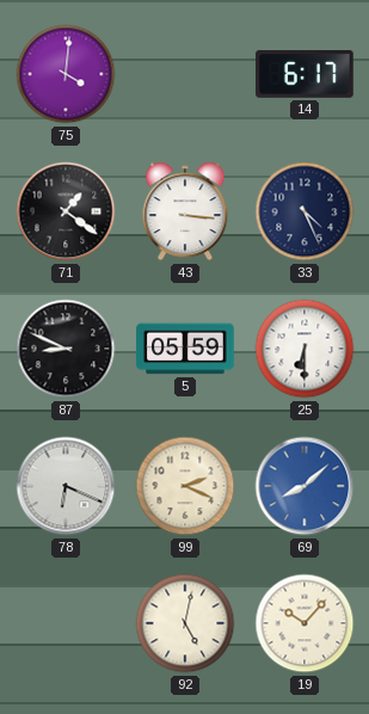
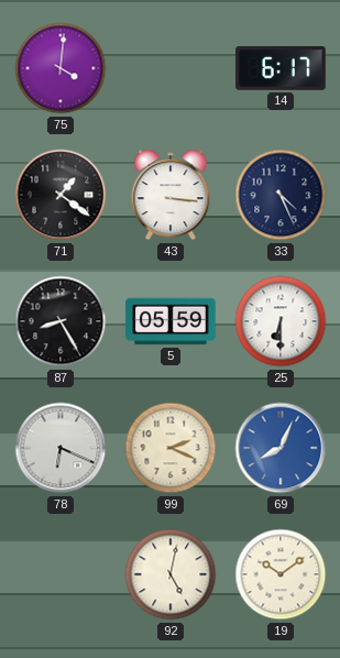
87: 8:49 -> 8:25 (61, 321)
69: 8:08 -> 8:04 (281, 448)
19: 10:07 -> 10:09 (281, 574)
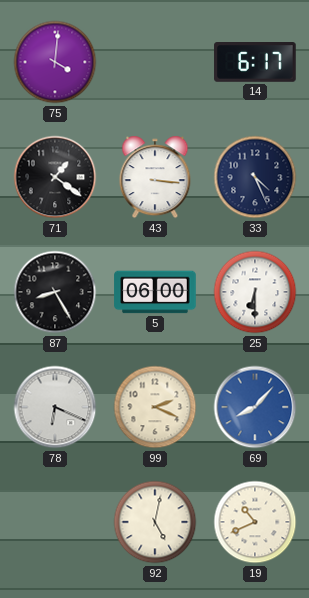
5: 05:59 -> 06:00 (155, 292)
69: 8:04 -> 8:07 (255, 407)
19: 10:09 -> 10:41 (255, 522)
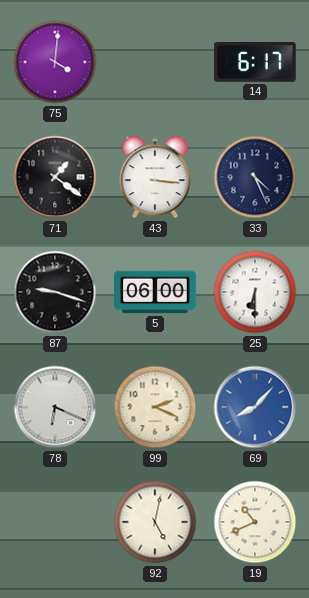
87: 8:25 -> 9:18 (55, 292)
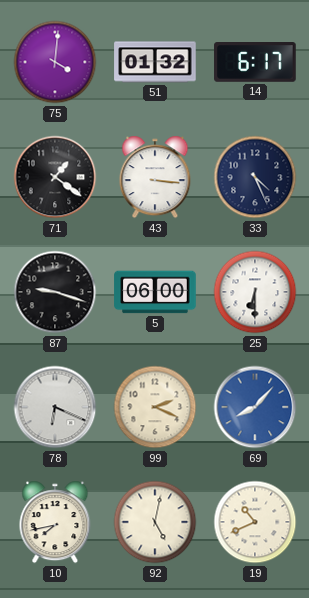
51: none -> 01:32 (155, 62)
10: none -> 7:43 (55, 522)
